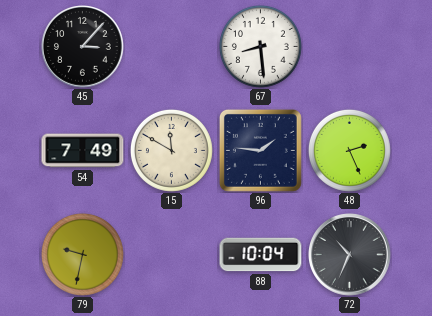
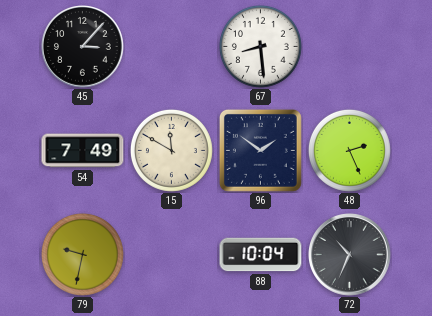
96: 1:46 -> 1:51 (260, 150)
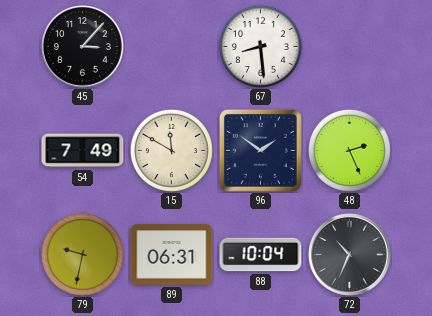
89: none -> 06:31 (172, 255)
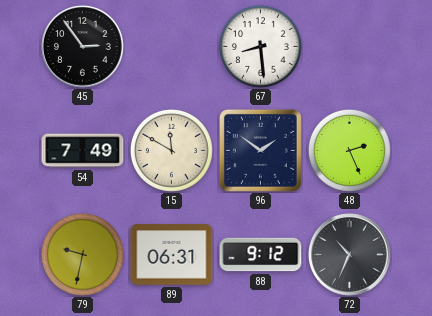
45: 3:07 -> 2:54 (83, 47)
88: 10:04 -> 9:12 (261, 255)
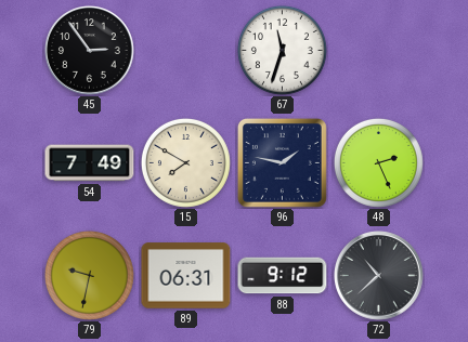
67: 8:29 -> 11:33 (282, 50)
15: 11:50 -> 7:50 (185, 162)
96: 1:51 -> 1:47 (282, 162)
72: 10:34 -> 10:38 (379, 276)
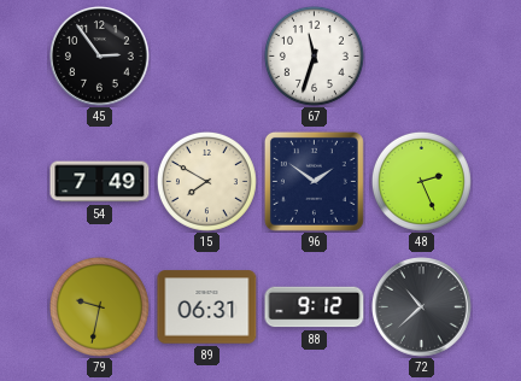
96: 1:47 -> 1:51 (314, 181)
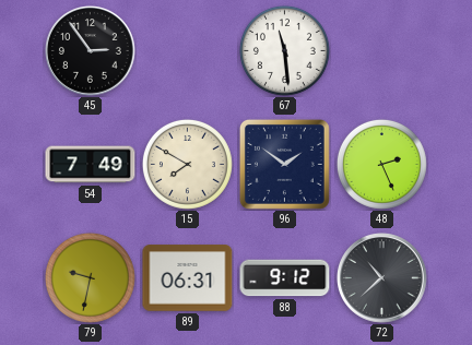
67: 11:33 -> 11:29 (284, 50)
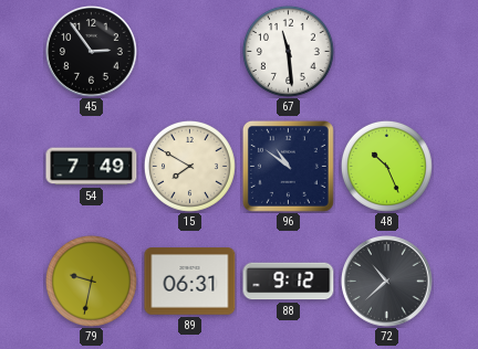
96: 1:51 -> 10:51 (288, 166)
48: 2:26 -> 10:26 (386, 166)
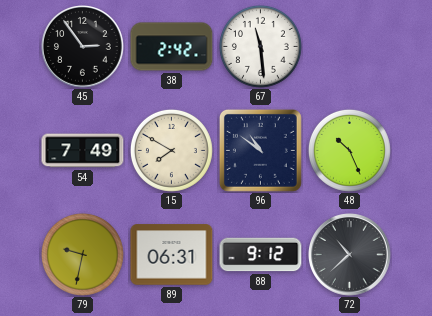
38: none -> 2:42 (172, 47)
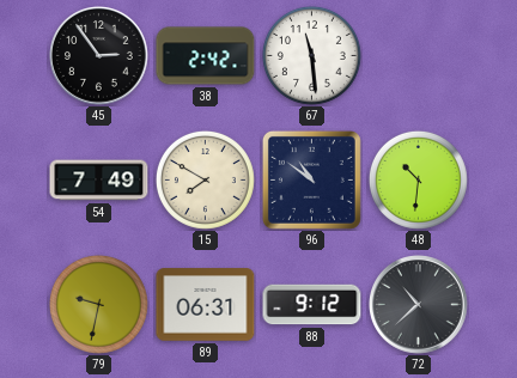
48: 10:26 -> 10:31 (418, 179)
